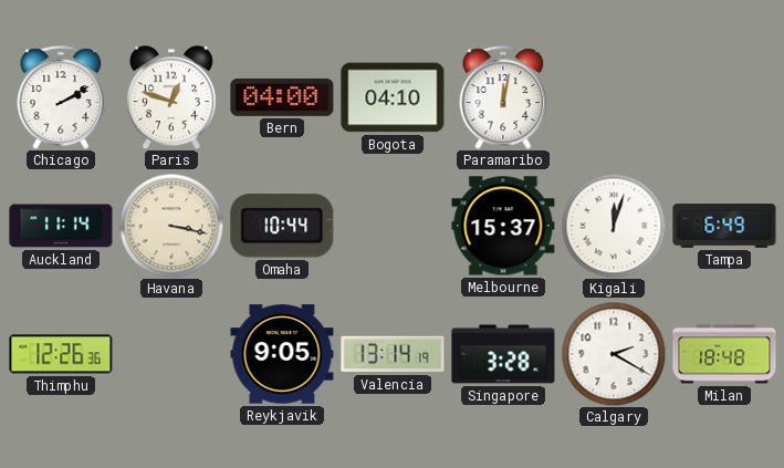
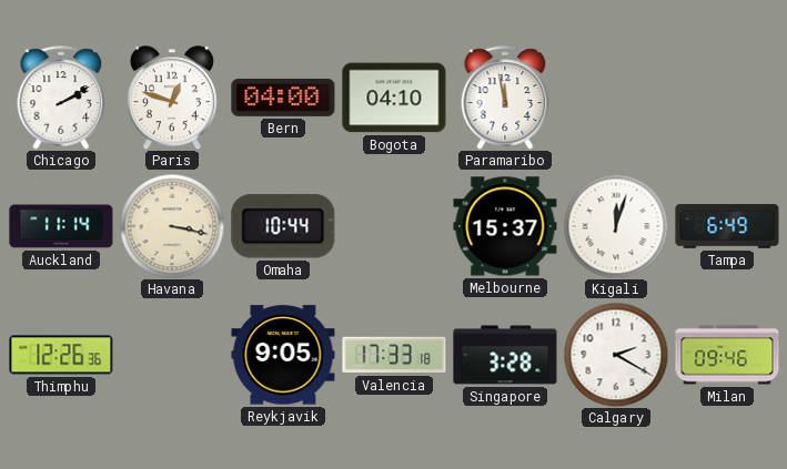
Paramaribo: 12:02 -> 11:58 (505, 98)
Valencia: 13:14 -> 17:33 (394, 355)
Milan: 18:48 -> 09:46 (727, 355)
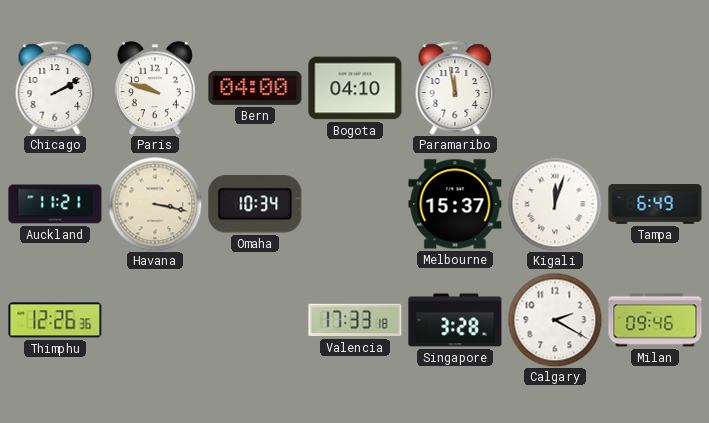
Paris: 12:48 -> 9:48 (155, 88)
Auckland: 11:14 -> 11:21 (55, 204)
Omaha: 10:44 -> 10:34 (255, 204)
Reykjavik: 9:05 -> none (283, 355)
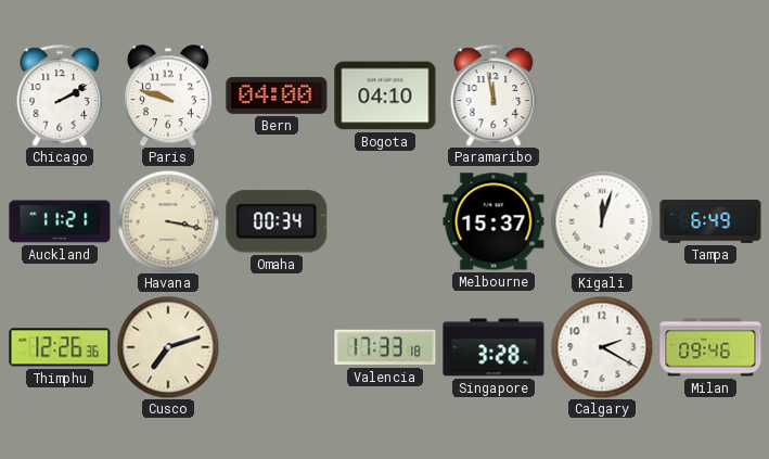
Omaha: 10:34 -> 00:34 (277, 221)
Cusco: none -> 7:12 (168, 347)
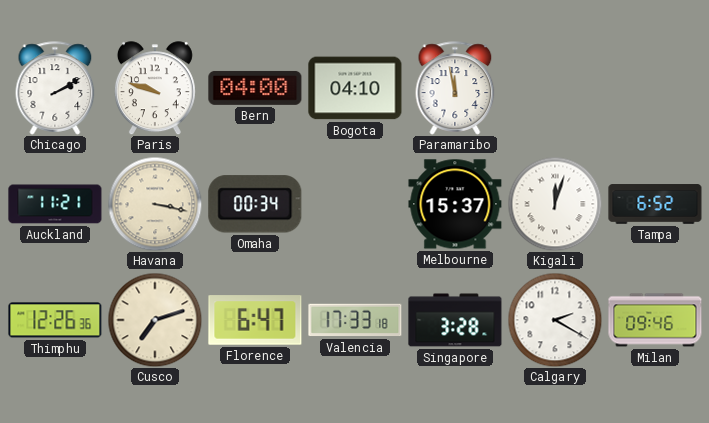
Tampa: 6:49 -> 6:52 (655, 204)
Florence: none -> 6:47 (255, 320)
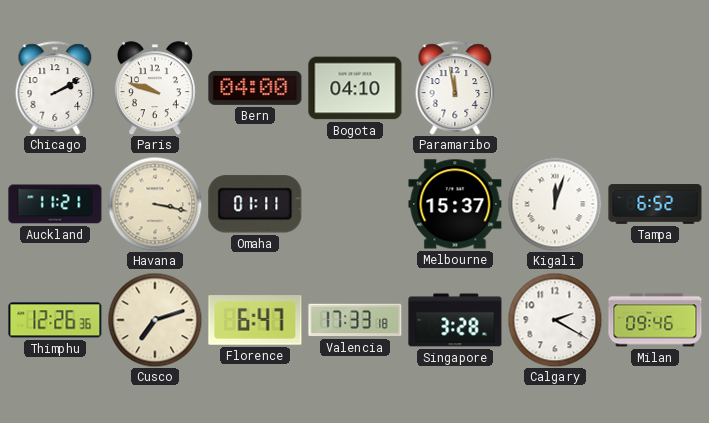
Omaha: 00:34 -> 01:11 (255, 204)
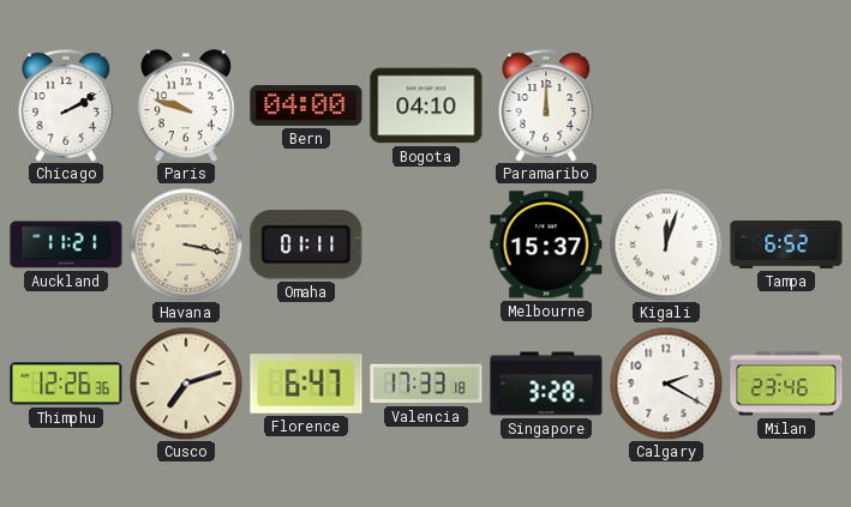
Paramaribo: 11:58 -> 12:00 (546, 105)
Milan: 09:46 -> 23:46 (786, 384)
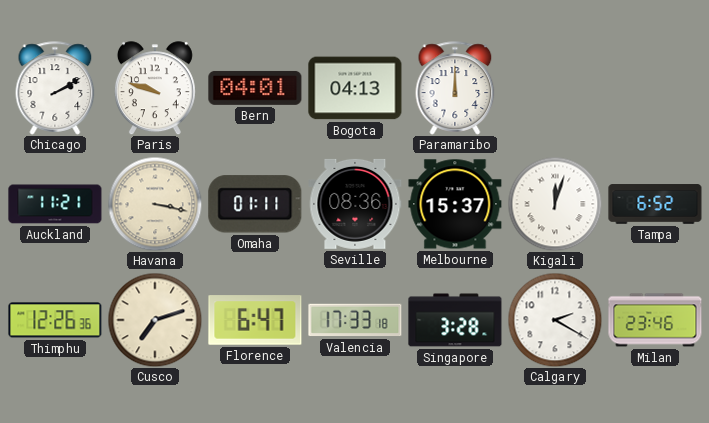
Bern: 04:00 -> 04:01 (255, 88)
Bogota: 04:10 -> 04:13 (355, 88)
Seville: none -> 08:36 (355, 204)
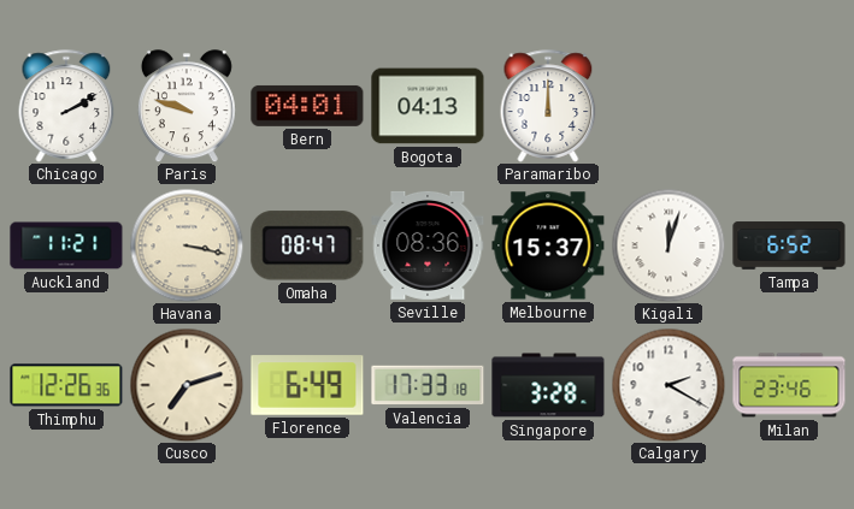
Omaha: 01:11 -> 08:47 (307, 245)
Florence: 6:47 -> 6:49 (307, 385)
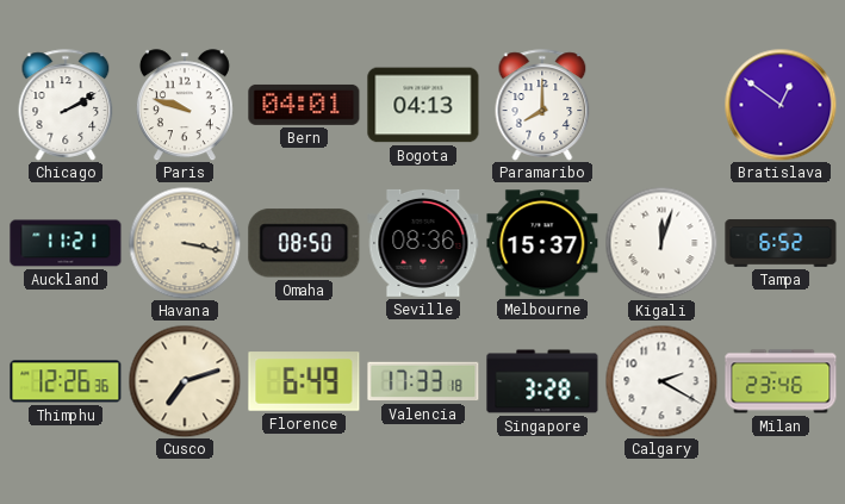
Paramaribo: 12:00 -> 8:00 (542, 105)
Bratislava: none -> 12:51 (781, 105)
Omaha: 08:47 -> 08:50 (304, 243)
